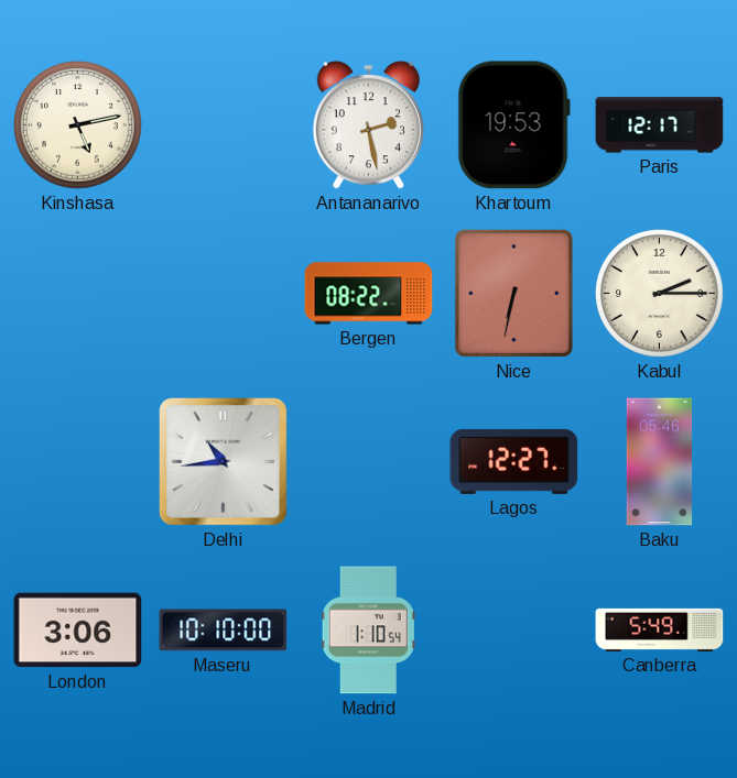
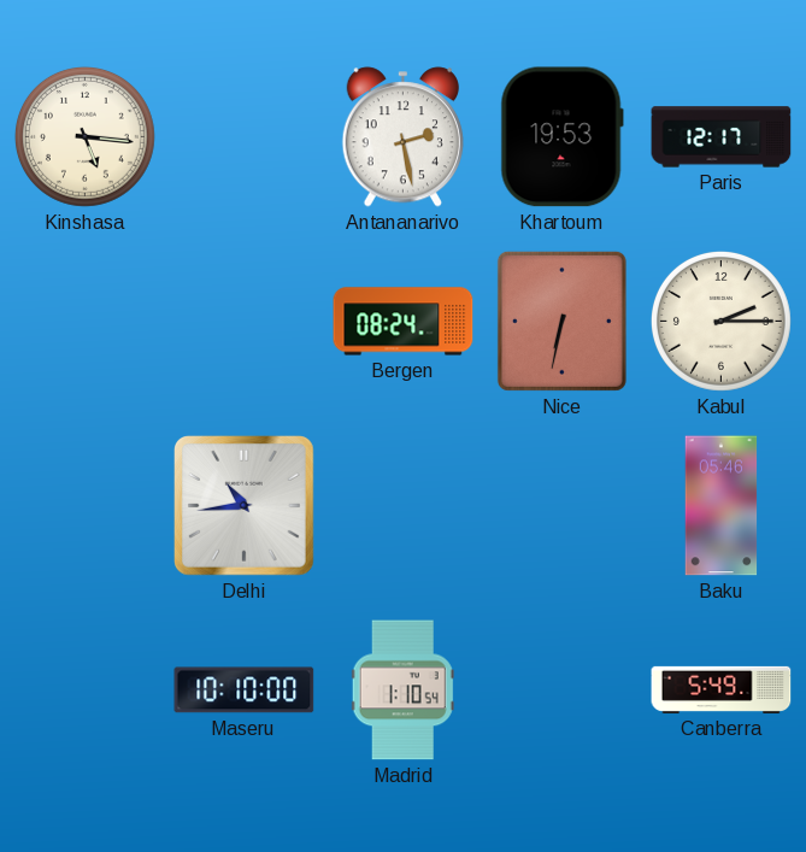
Kinshasa: 5:13 -> 5:16 (84, 136)
Bergen: 08:22 -> 08:24 (404, 322)
Lagos: 12:27 -> none (514, 461)
London: 3:06 -> none (78, 631)
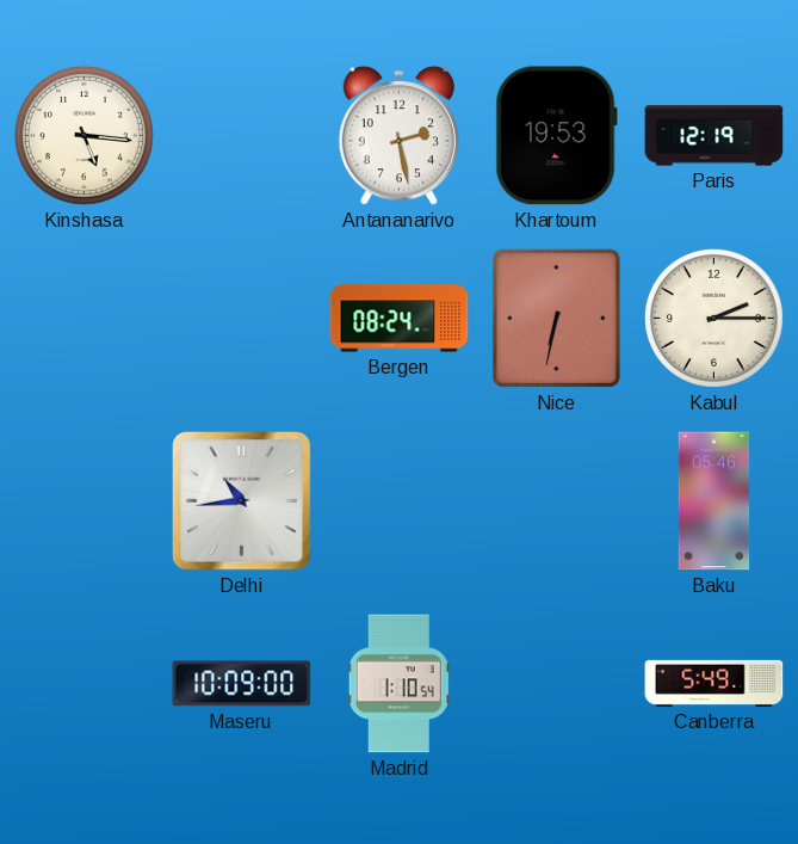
Paris: 12:17 -> 12:19 (715, 136)
Maseru: 10:10 -> 10:09 (242, 684)
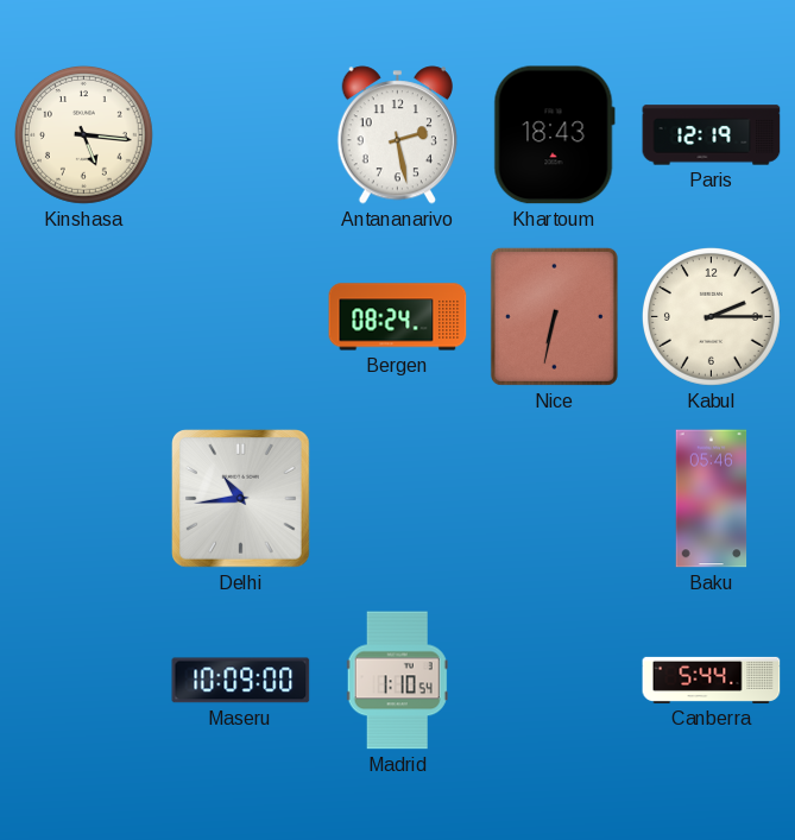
Khartoum: 19:53 -> 18:43 (554, 135)
Canberra: 5:49 -> 5:44 (712, 680)
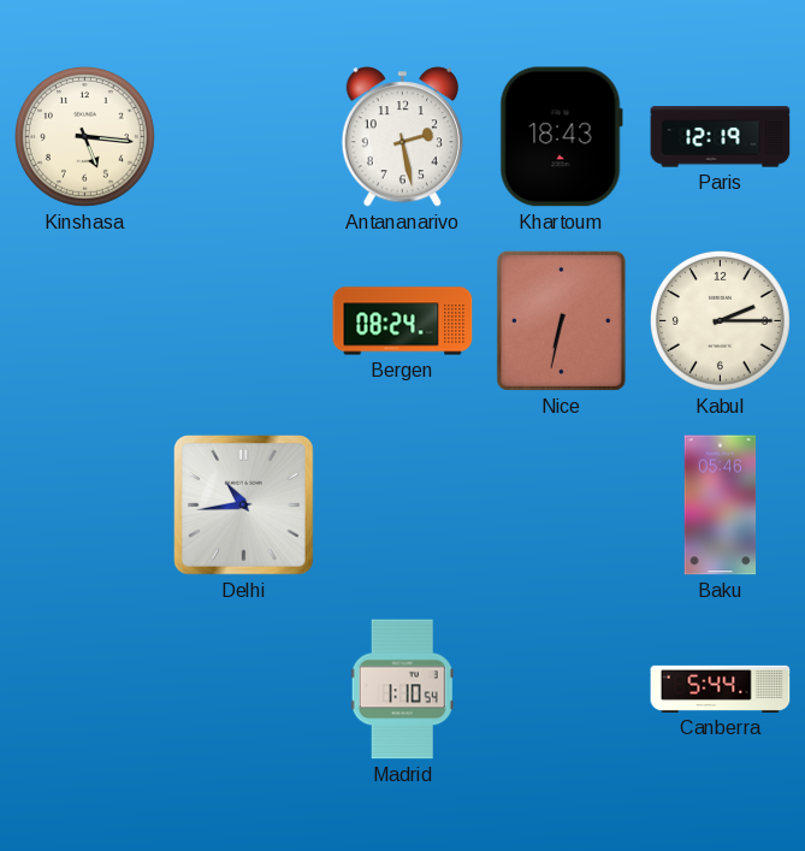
Maseru: 10:09 -> none (241, 681)
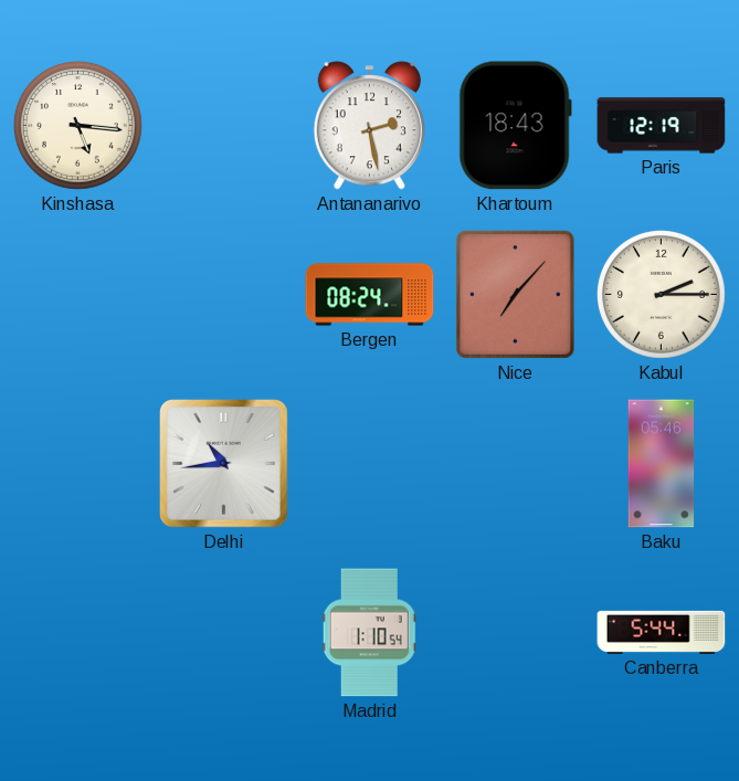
Nice: 6:32 -> 7:07 (515, 294)
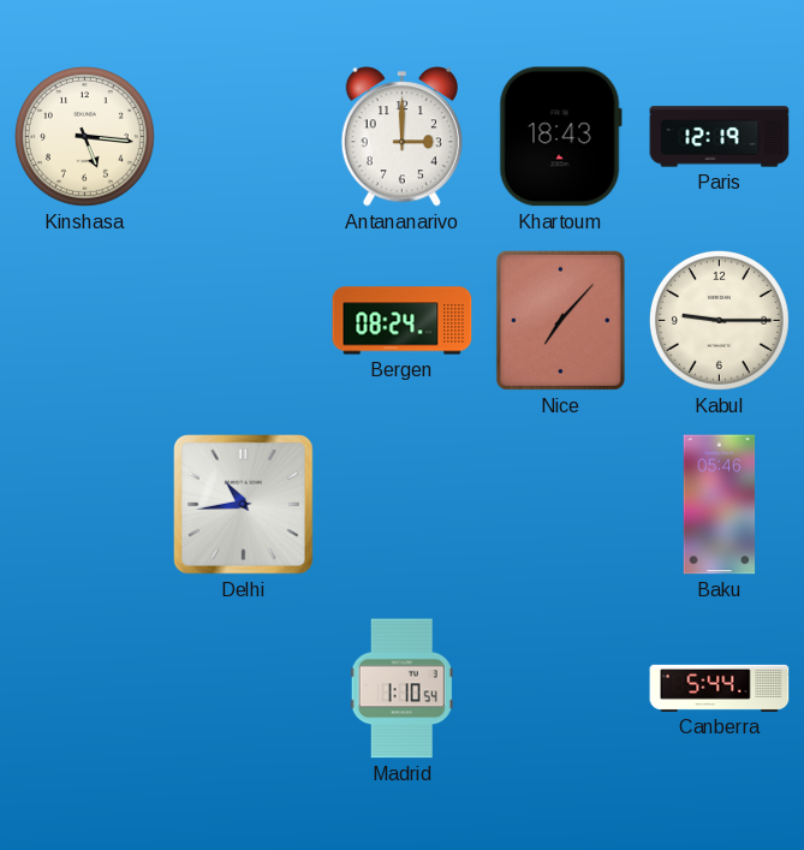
Antananarivo: 2:28 -> 3:00 (401, 137)
Kabul: 2:15 -> 9:15 (719, 320)
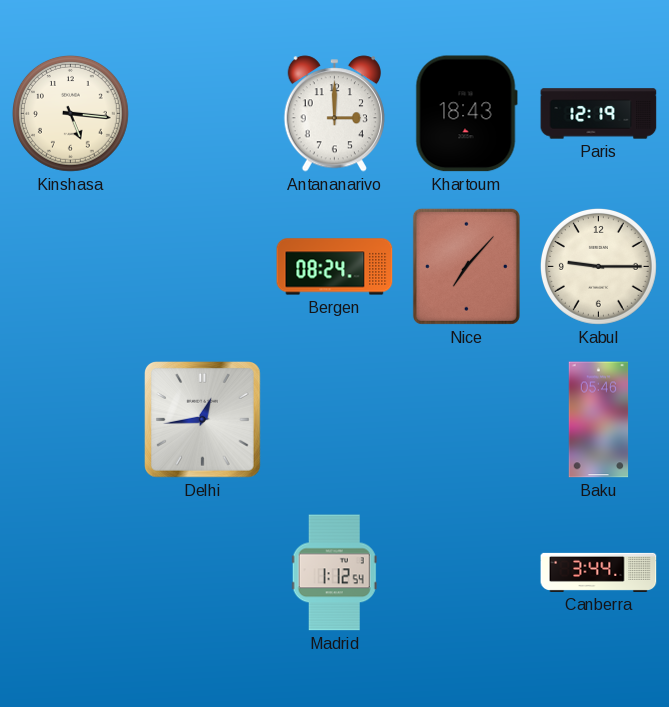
Delhi: 10:44 -> 12:44 (203, 420)
Madrid: 1:10 -> 1:12 (334, 573)
Canberra: 5:44 -> 3:44 (599, 572)
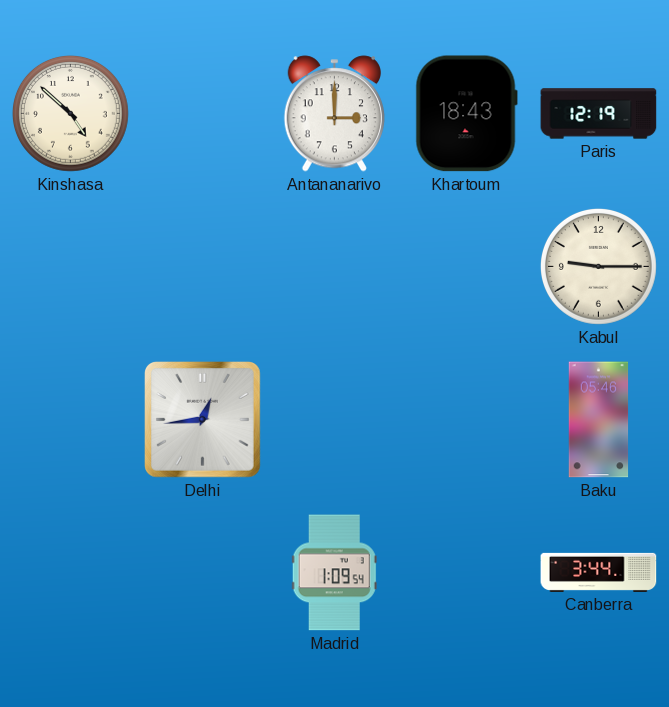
Kinshasa: 5:16 -> 4:52 (70, 113)
Bergen: 08:24 -> none (335, 267)
Nice: 7:07 -> none (466, 266)
Madrid: 1:12 -> 1:09 (334, 573)
